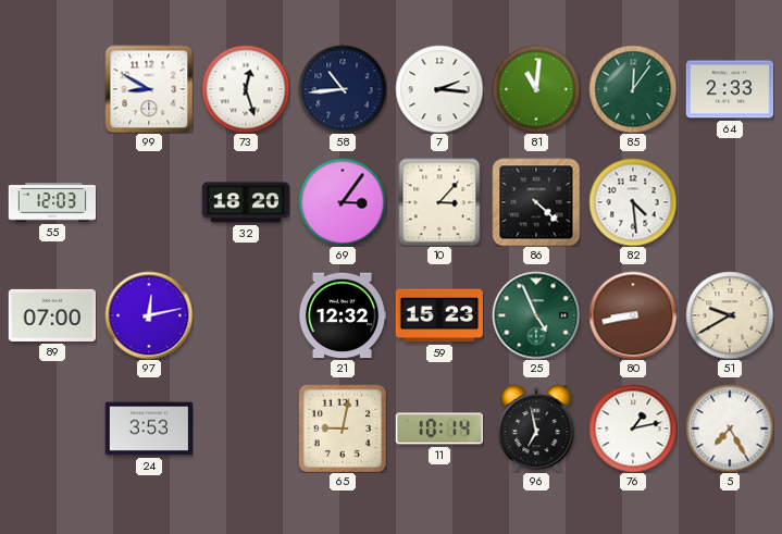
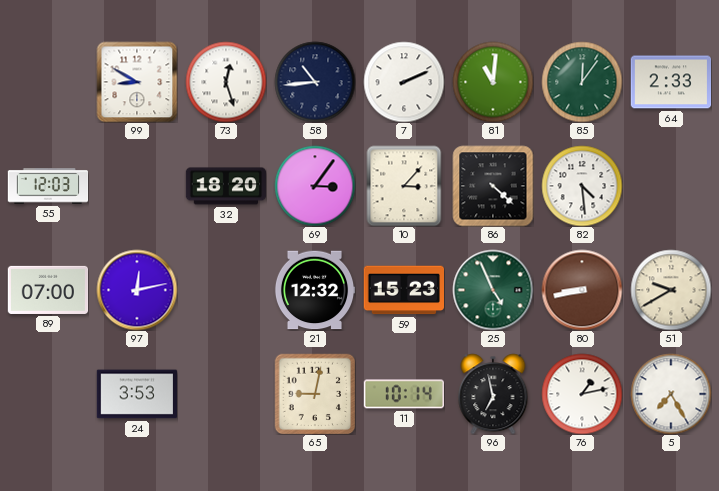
7: 2:16 -> 2:11 (404, 82)
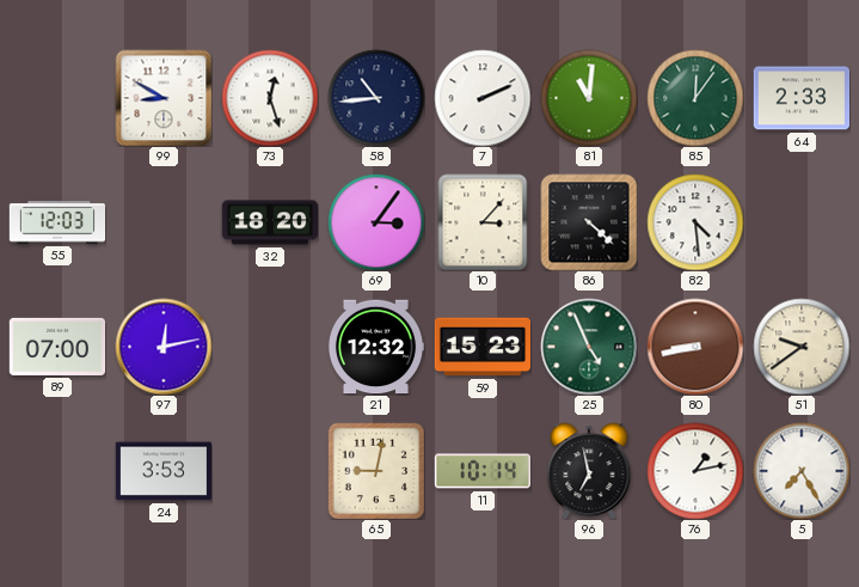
51: 9:40 -> 9:39 (802, 347)
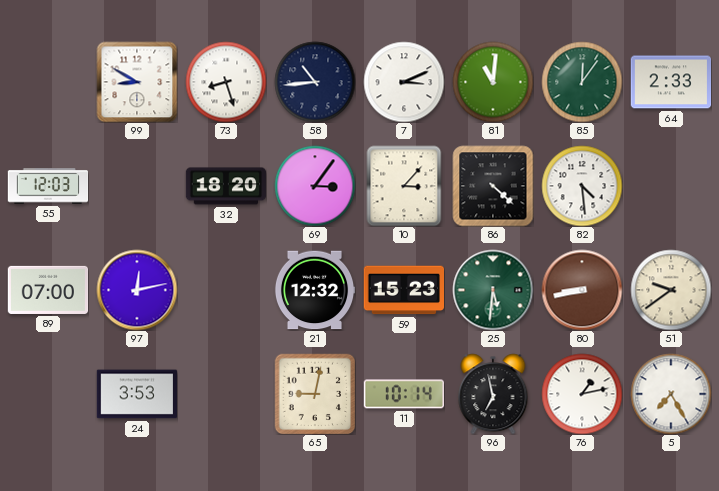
73: 12:27 -> 8:27 (226, 82)
7: 2:11 -> 3:11 (404, 82)
25: 4:56 -> 5:31 (493, 290)
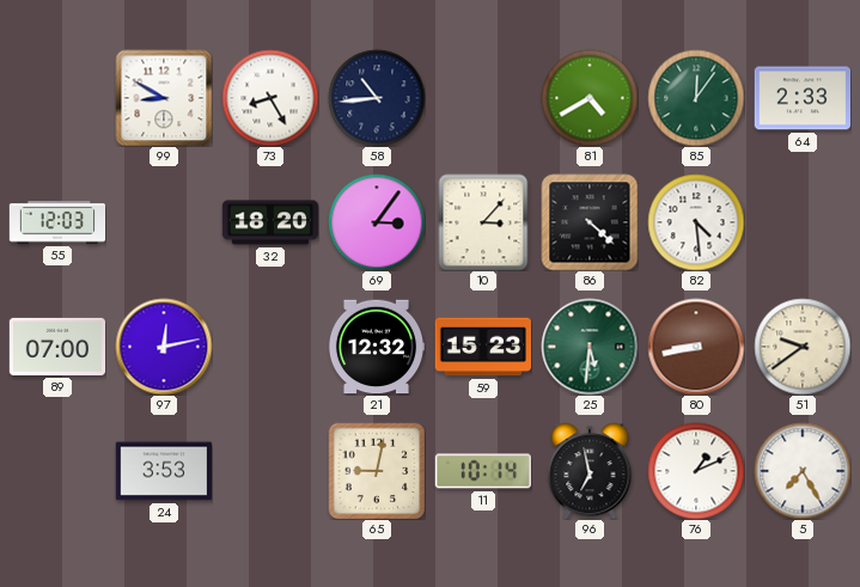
73: 8:27 -> 8:25 (270, 98)
7: 3:11 -> none (404, 82)
81: 11:01 -> 4:40 (590, 98)
76: 1:13 -> 1:11 (696, 471)
